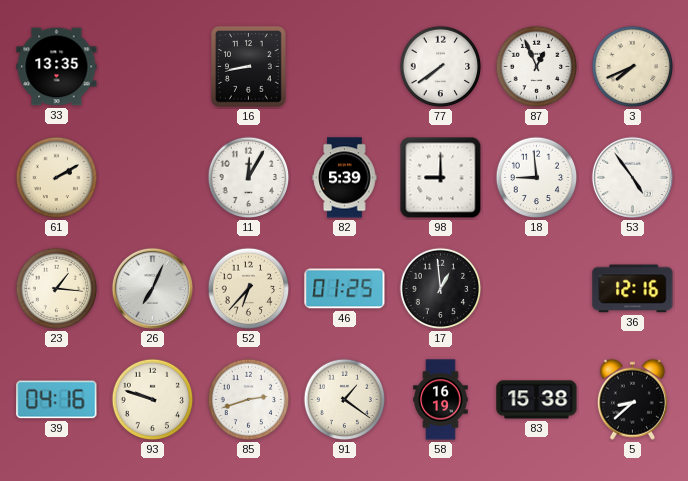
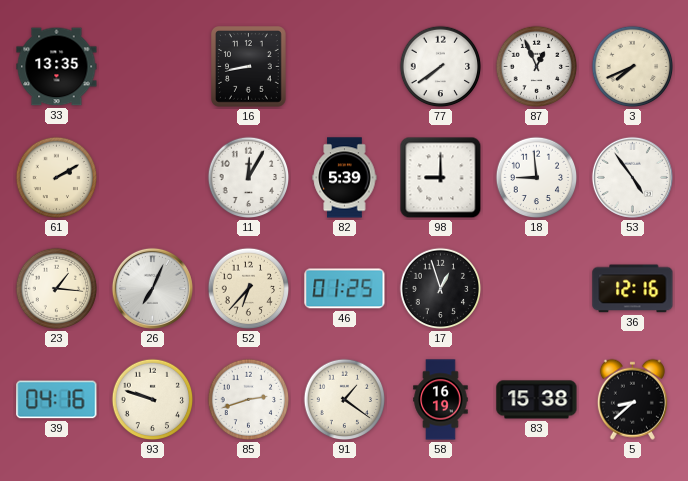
17: 12:59 -> 12:57 (441, 289)
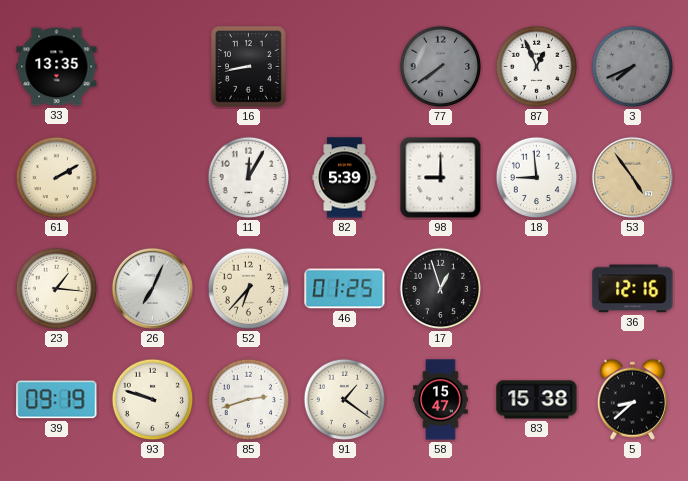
77 dial: white -> grey (441, 67)
3 dial: cream -> grey (633, 67)
53 dial: white -> champagne (632, 177)
39: 04:16 -> 09:19 (57, 400)
58: 16:19 -> 15:47 (441, 400)
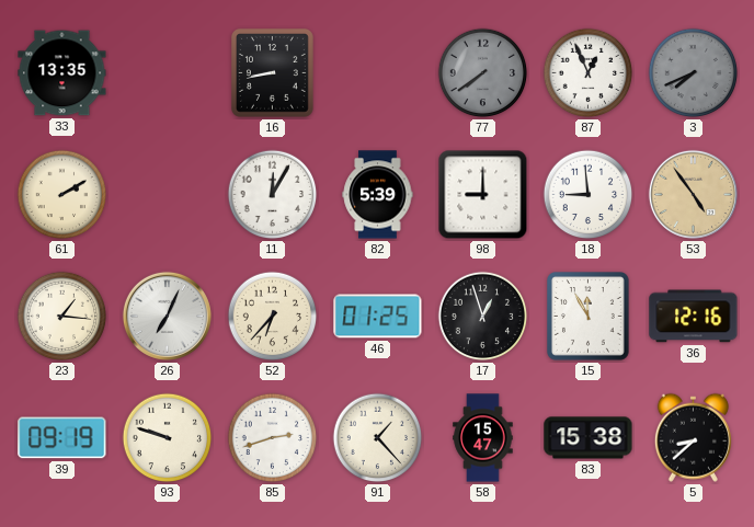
15: none -> 11:55 (589, 317)
91: 1:21 -> 1:23 (378, 438)
